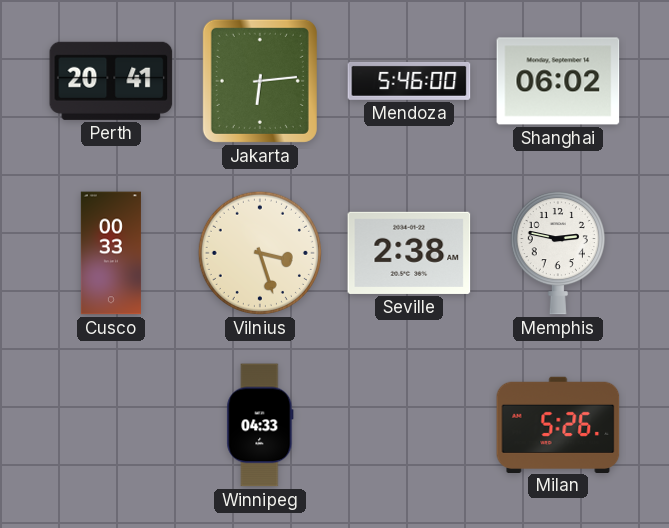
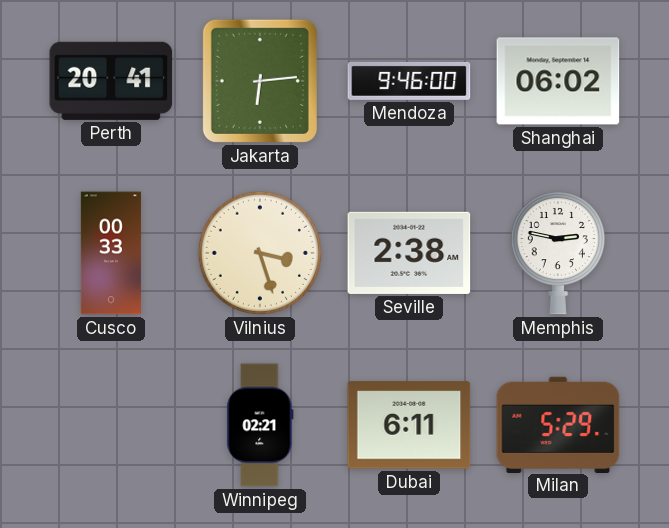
Mendoza: 5:46 -> 9:46 (409, 81)
Winnipeg: 04:33 -> 02:21 (260, 425)
Dubai: none -> 6:11 (409, 425)
Milan: 5:26 -> 5:29 (558, 424)
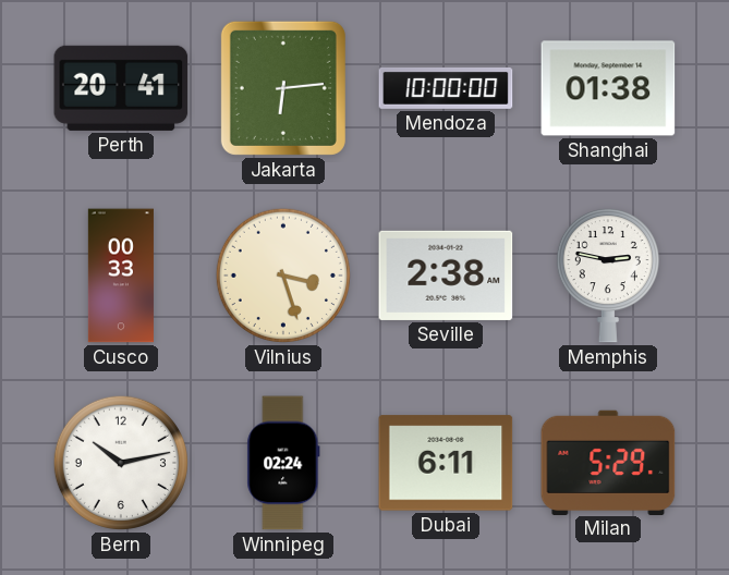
Mendoza: 9:46 -> 10:00 (446, 88)
Shanghai: 06:02 -> 01:38 (608, 88)
Bern: none -> 10:13 (121, 463)
Winnipeg: 02:21 -> 02:24 (283, 463)
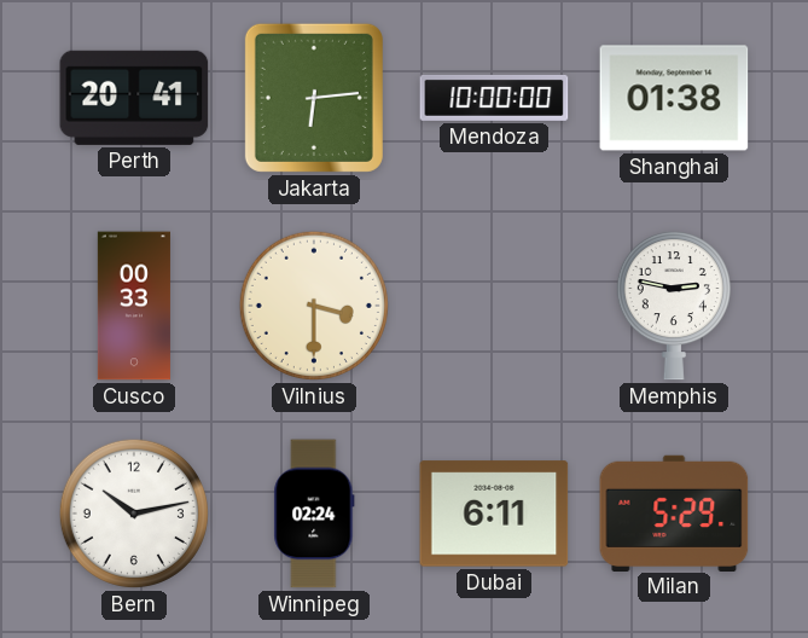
Vilnius: 3:27 -> 3:30 (314, 306)
Seville: 2:38 -> none (446, 276)
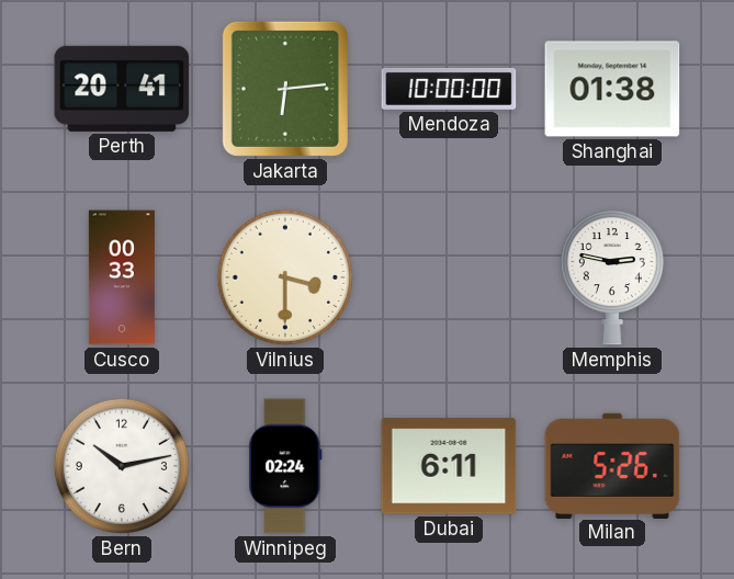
Milan: 5:29 -> 5:26 (612, 465)
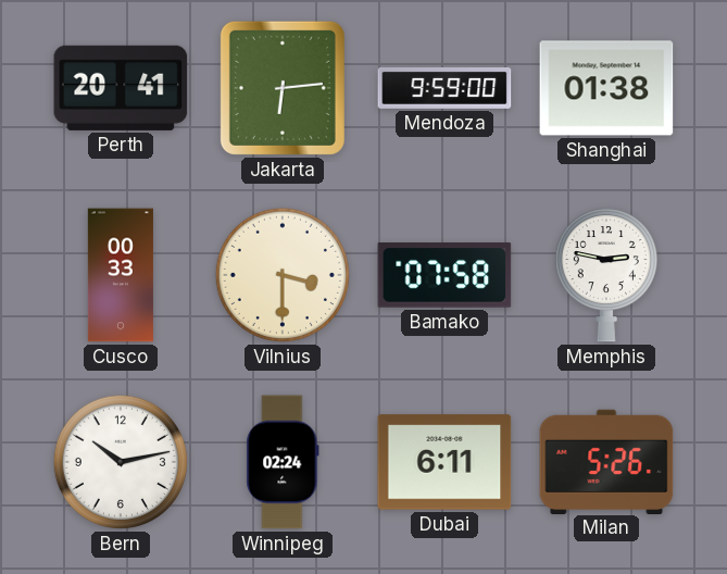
Mendoza: 10:00 -> 9:59 (444, 88)
Bamako: none -> 07:58 (444, 275)
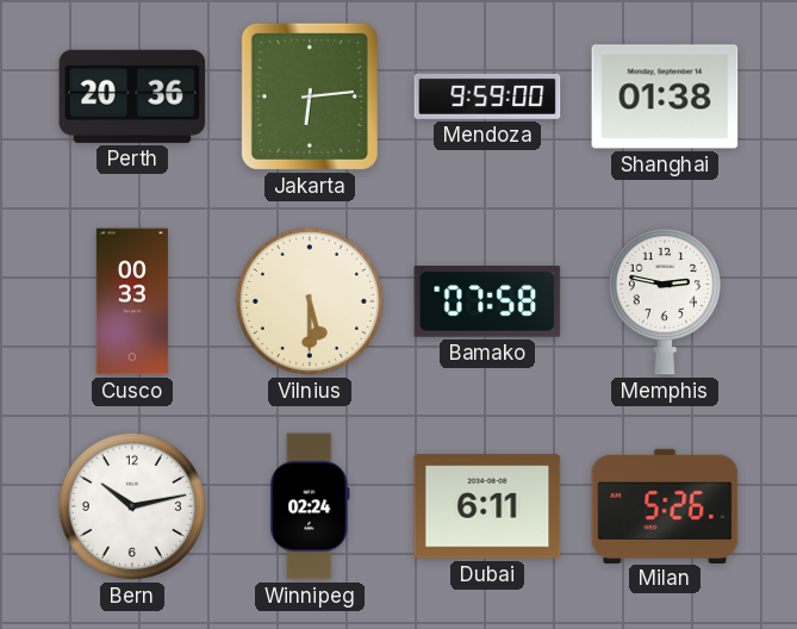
Perth: 20:41 -> 20:36 (132, 96)
Vilnius: 3:30 -> 5:30 (310, 301)
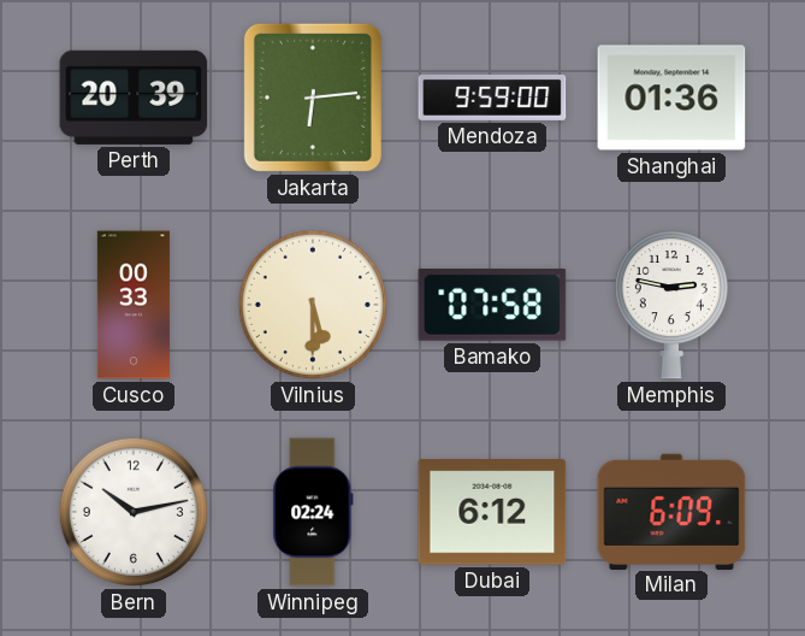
Perth: 20:36 -> 20:39 (134, 98)
Shanghai: 01:38 -> 01:36 (671, 98)
Dubai: 6:11 -> 6:12 (492, 512)
Milan: 5:26 -> 6:09 (671, 511)
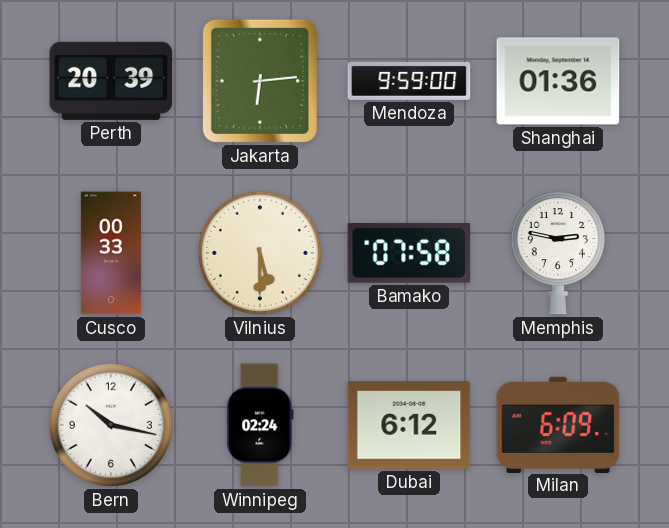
Bern: 10:13 -> 10:17 (111, 425)
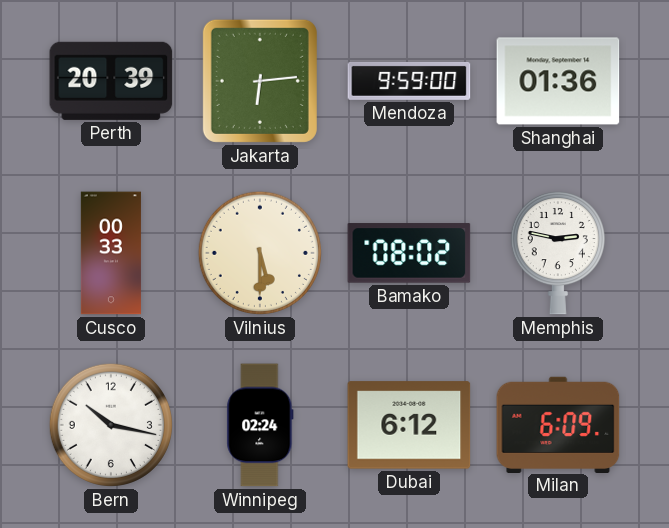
Bamako: 07:58 -> 08:02 (409, 253)
